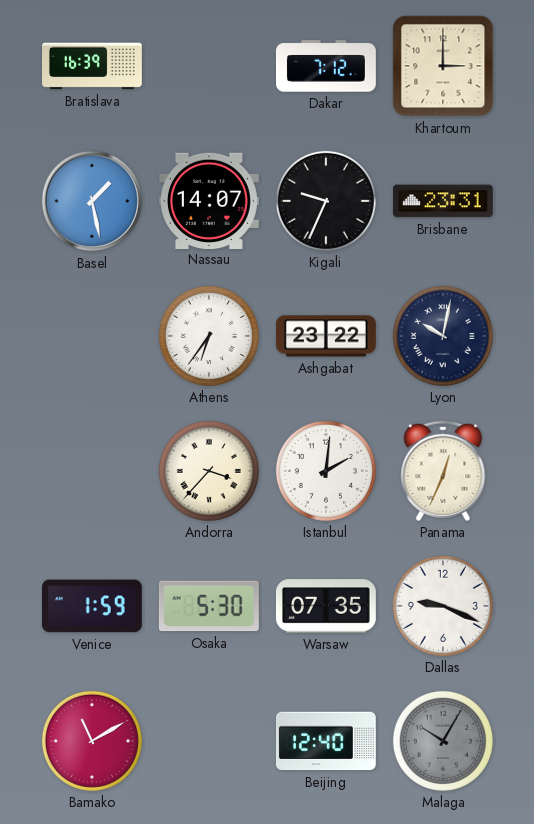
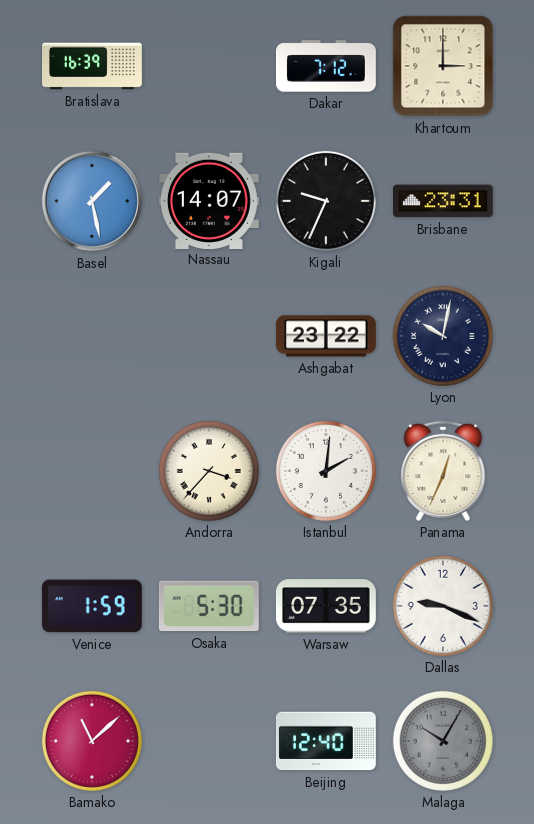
Athens: 6:36 -> none (209, 336)
Bamako: 11:10 -> 11:08 (92, 741)
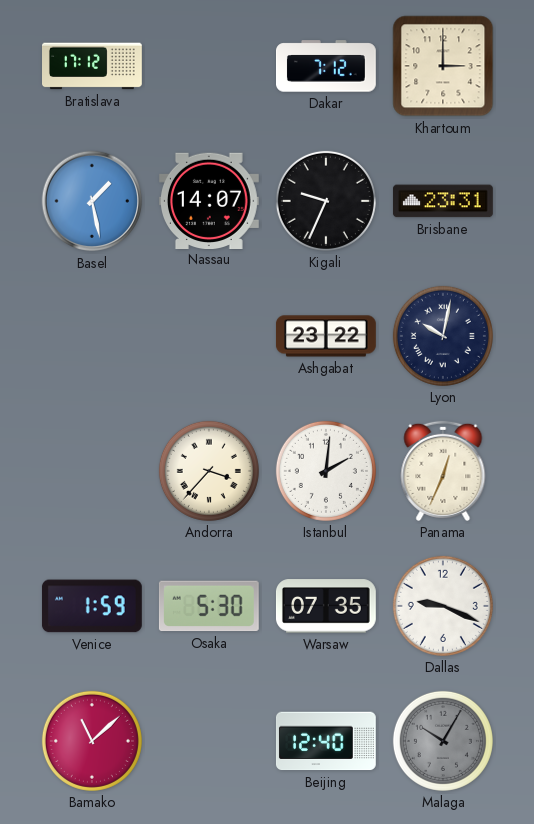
Bratislava: 16:39 -> 17:12 (93, 66)
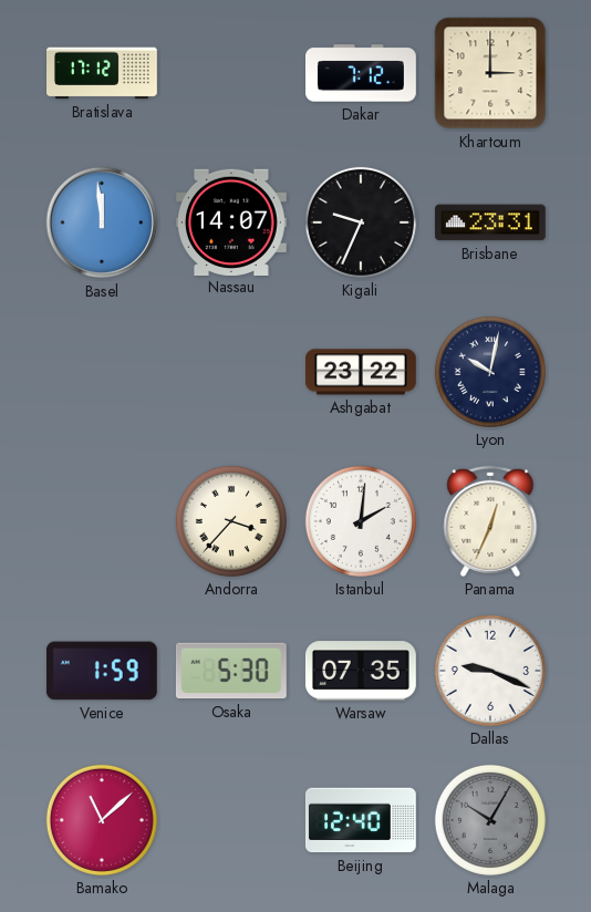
Basel: 1:28 -> 11:59 (102, 222)
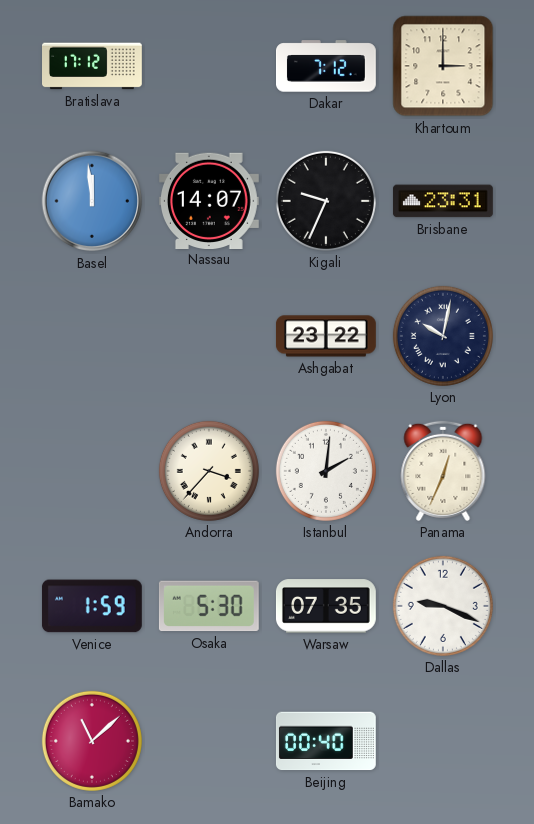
Beijing: 12:40 -> 00:40 (326, 741)
Malaga: 10:05 -> none (490, 820)
